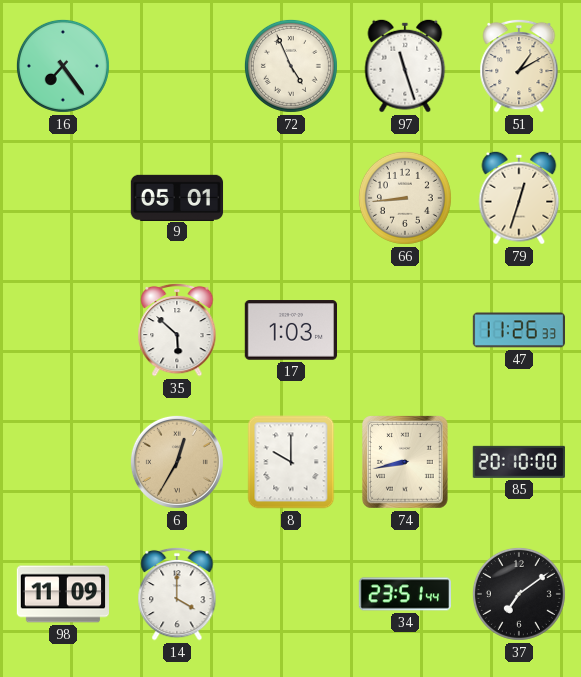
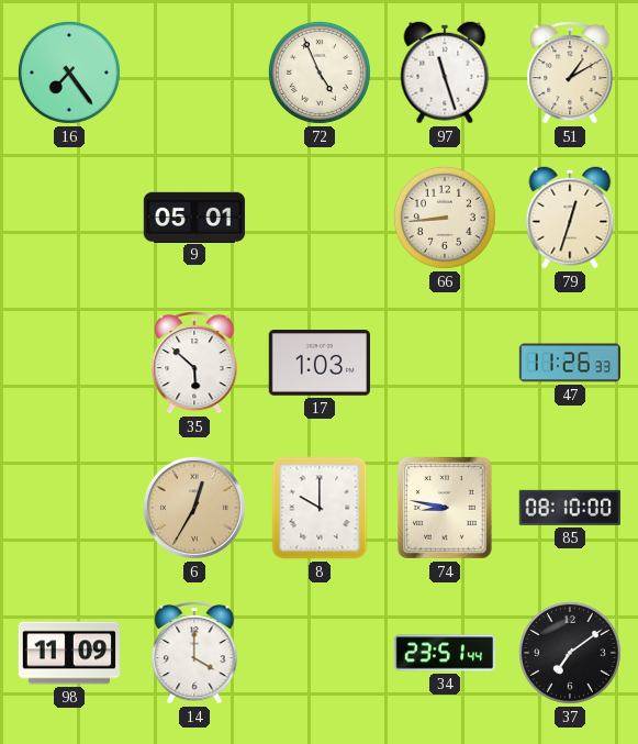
74: 8:43 -> 8:47 (446, 509)
85: 20:10 -> 08:10 (570, 508)
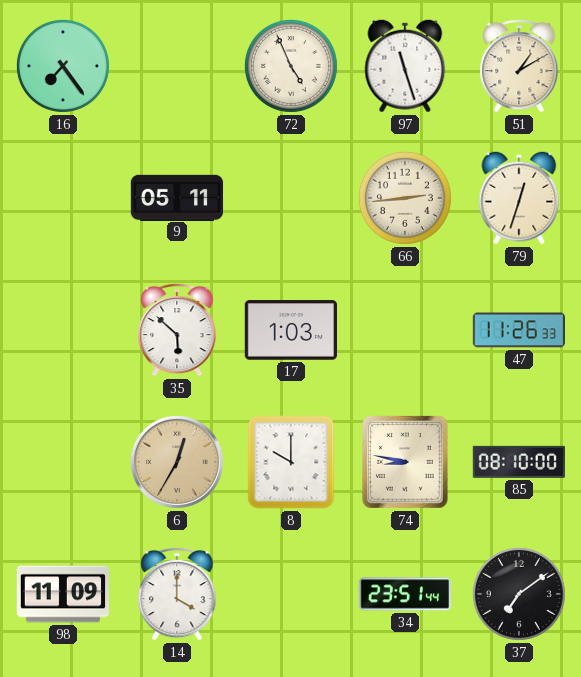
9: 05:01 -> 05:11 (177, 197)
66: 8:44 -> 2:44 (405, 198)
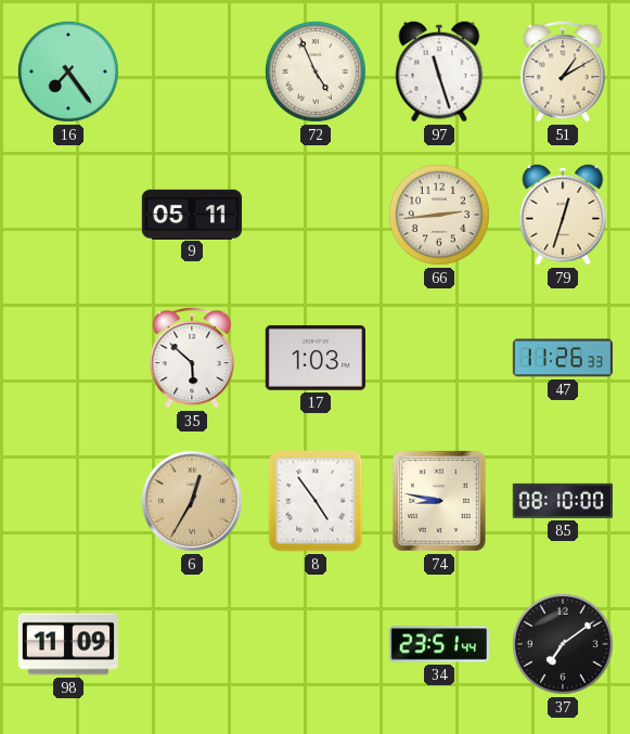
8: 10:00 -> 4:54 (316, 501)
14: 4:00 -> none (177, 594)
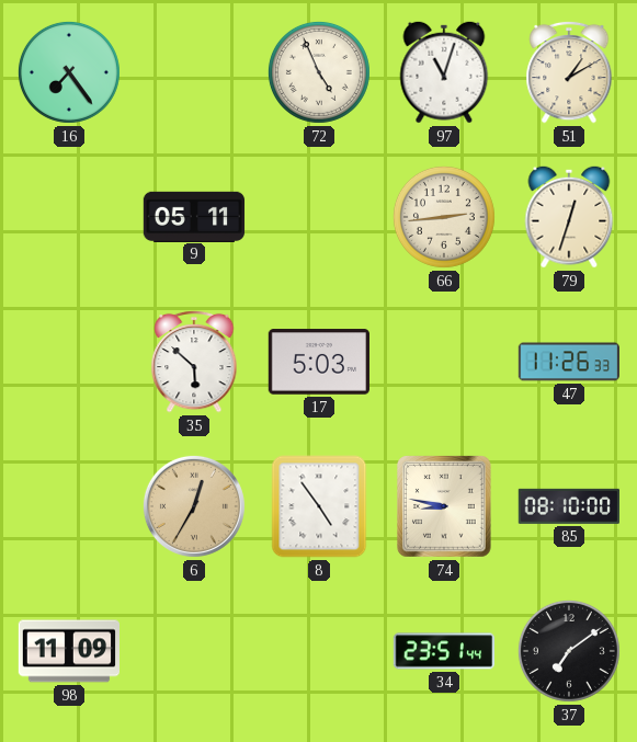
97: 11:27 -> 11:03 (444, 72)
17: 1:03 -> 5:03 (318, 362)
